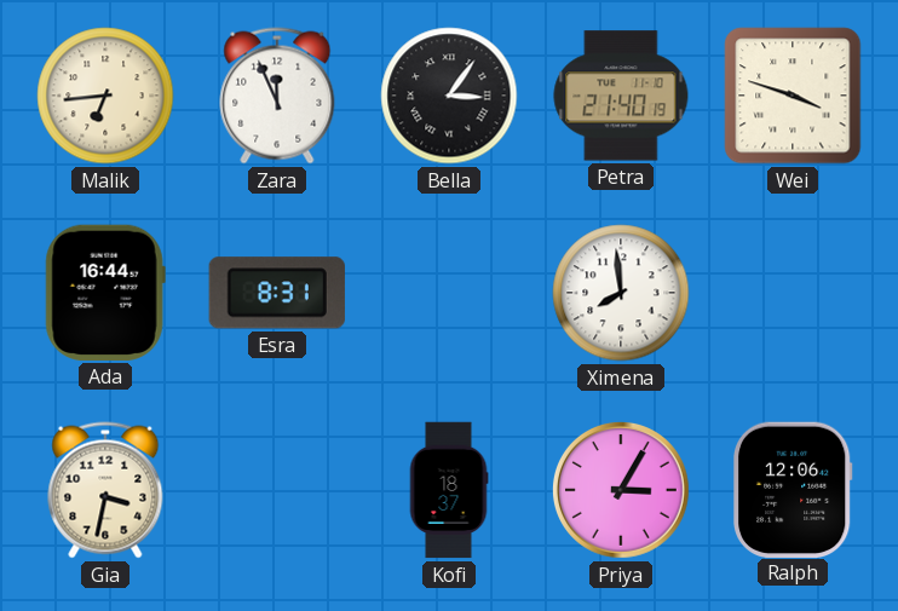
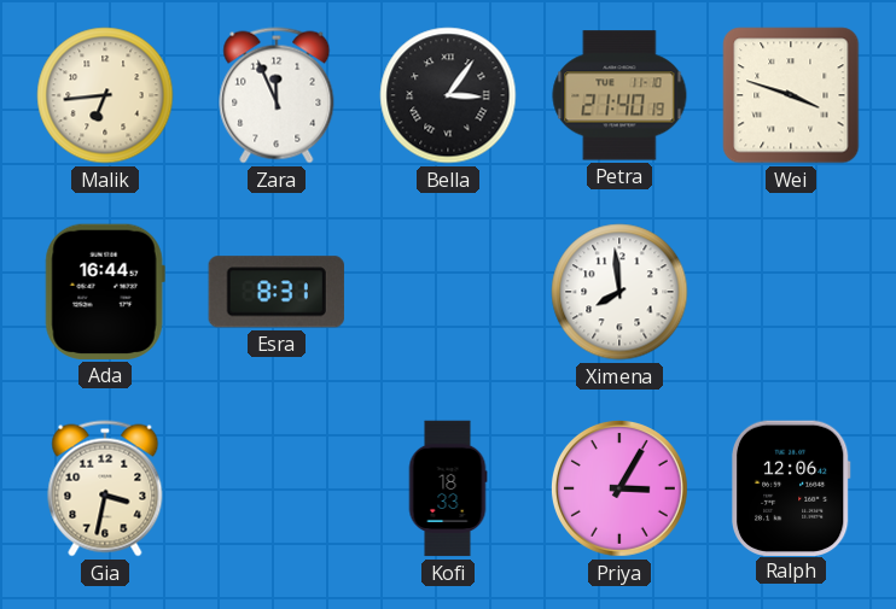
Kofi: 18:37 -> 18:33 (448, 488)
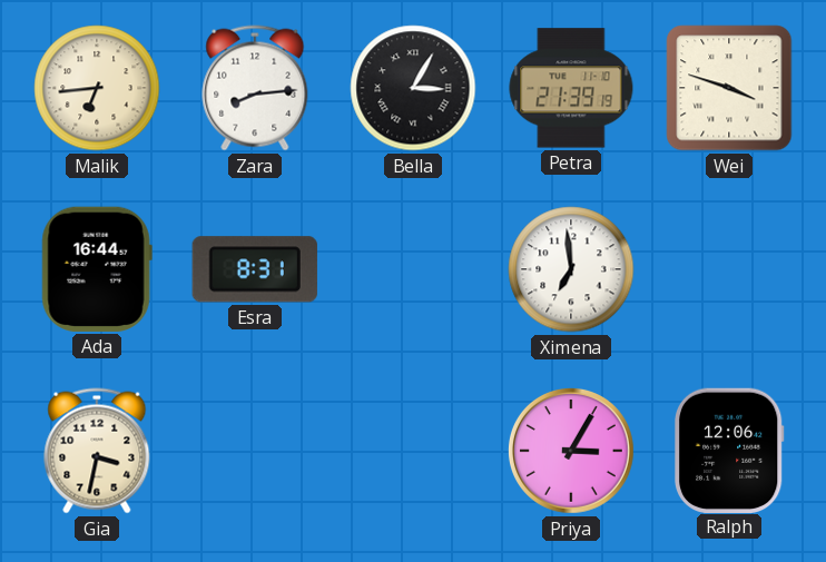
Zara: 11:56 -> 8:14 (255, 88)
Bella: 3:06 -> 3:05 (413, 88)
Petra: 21:40 -> 21:39 (571, 88)
Ximena: 7:59 -> 6:59 (571, 269)
Kofi: 18:33 -> none (448, 488)
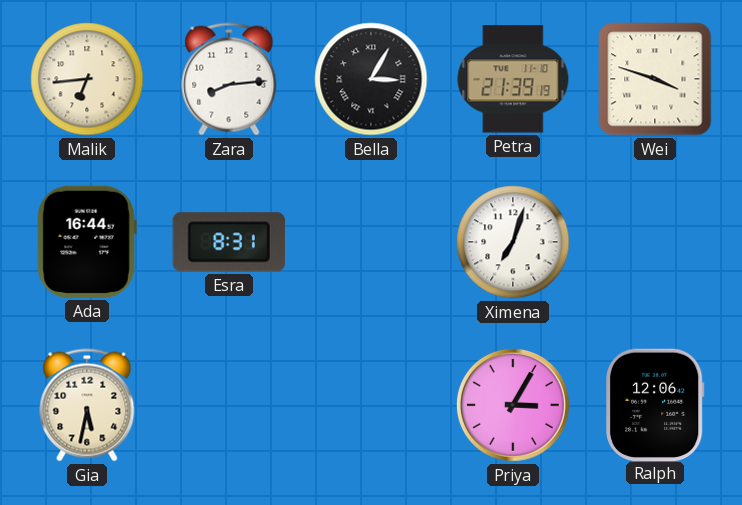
Ximena: 6:59 -> 7:03 (513, 242)
Gia: 3:32 -> 5:32 (87, 405)
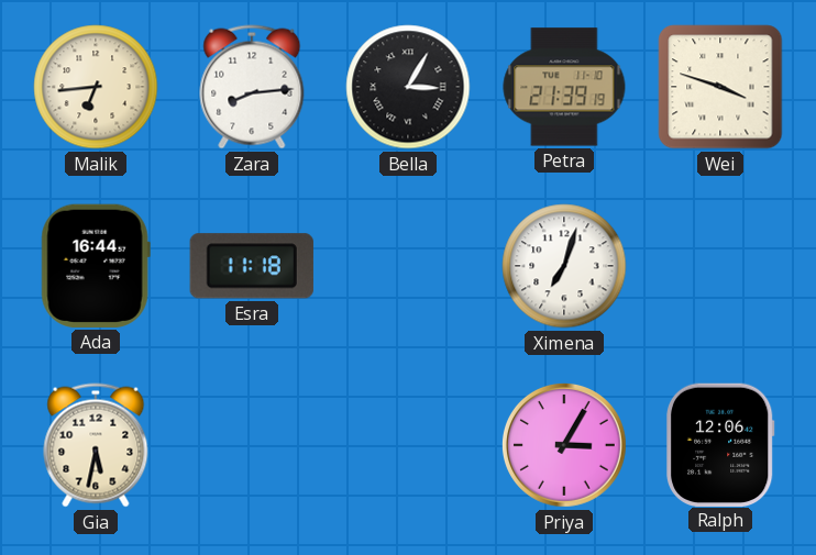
Esra: 8:31 -> 11:18 (252, 266)
